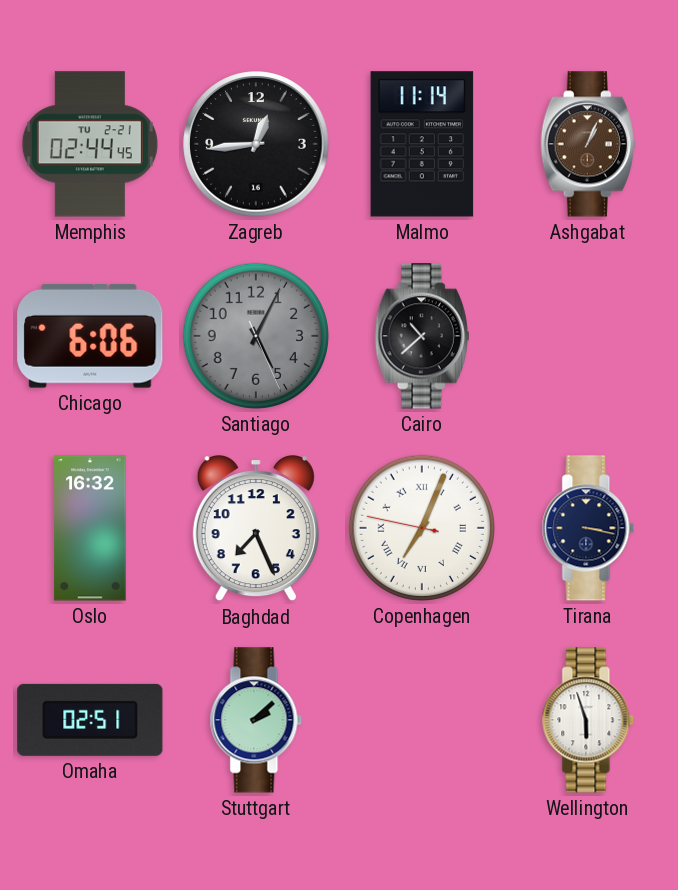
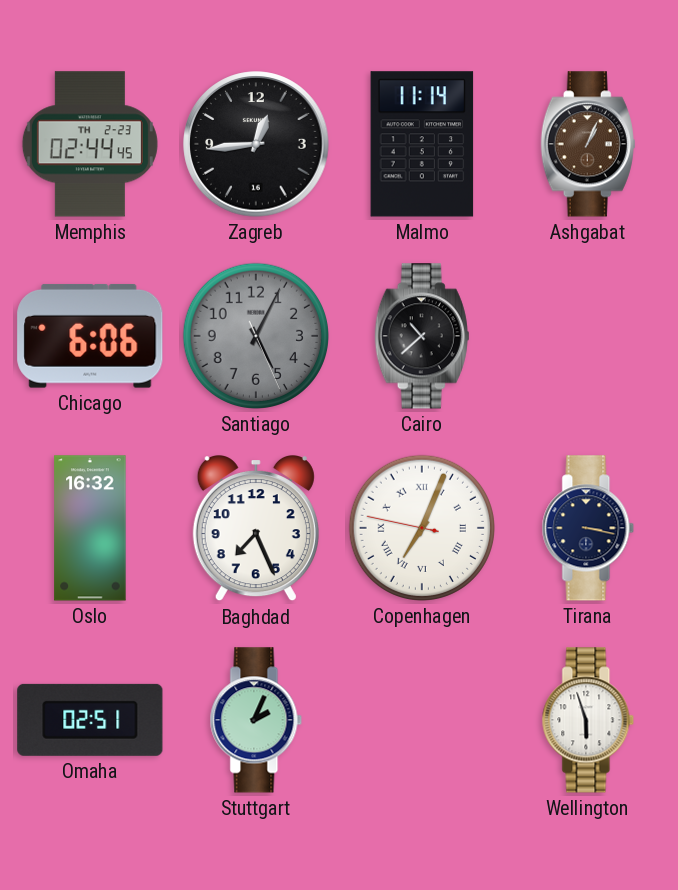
Memphis date: TU 2-21 -> TH 2-23 (90, 144)
Stuttgart: 2:08 -> 2:04 (256, 720)
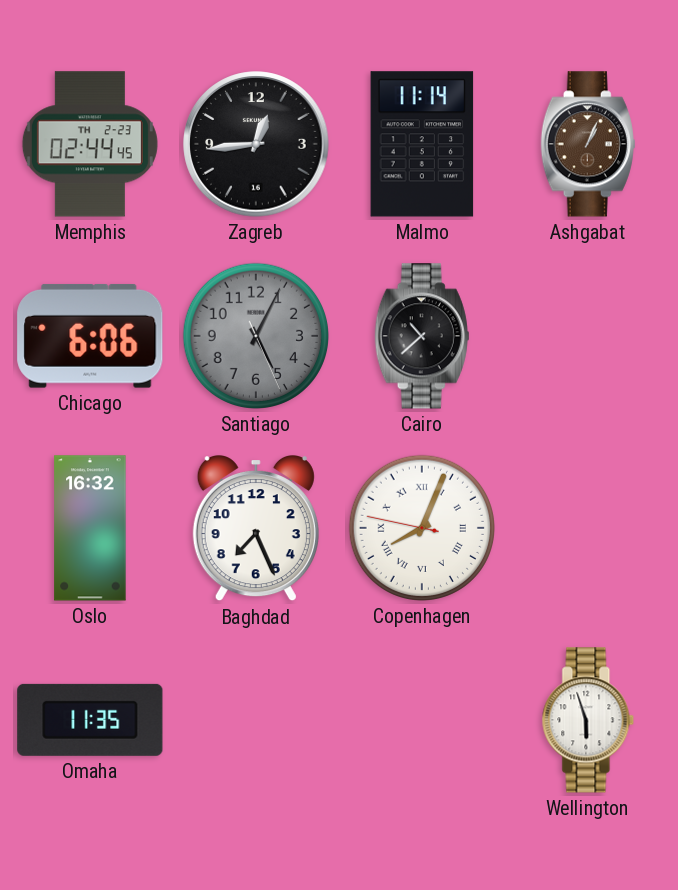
Copenhagen: 7:03 -> 8:03 (421, 528)
Tirana: 3:17 -> none (588, 528)
Omaha: 02:51 -> 11:35 (90, 720)
Stuttgart: 2:04 -> none (256, 720)
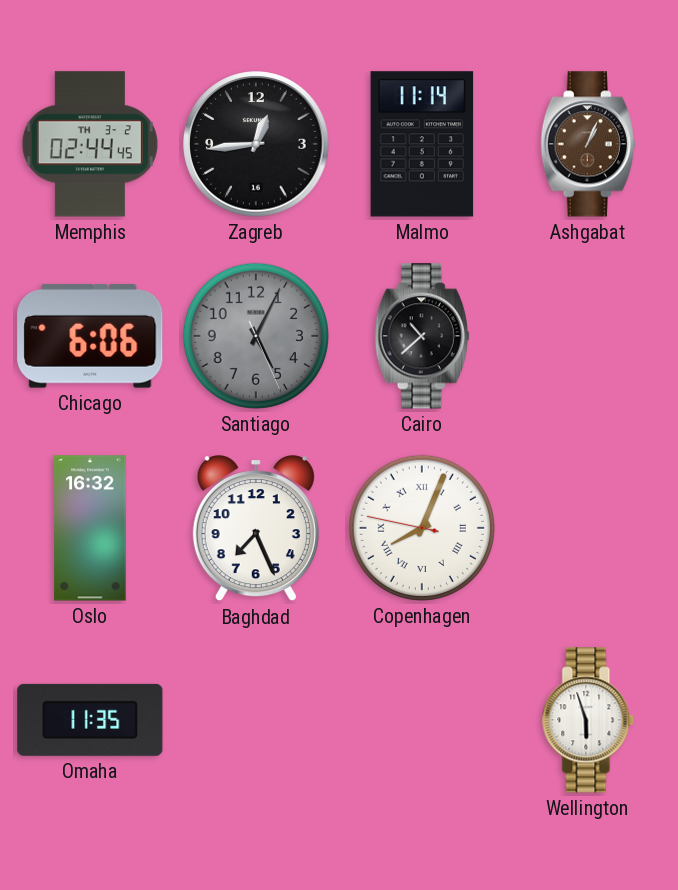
Memphis date: TH 2-23 -> TH 3-2 (90, 144)
